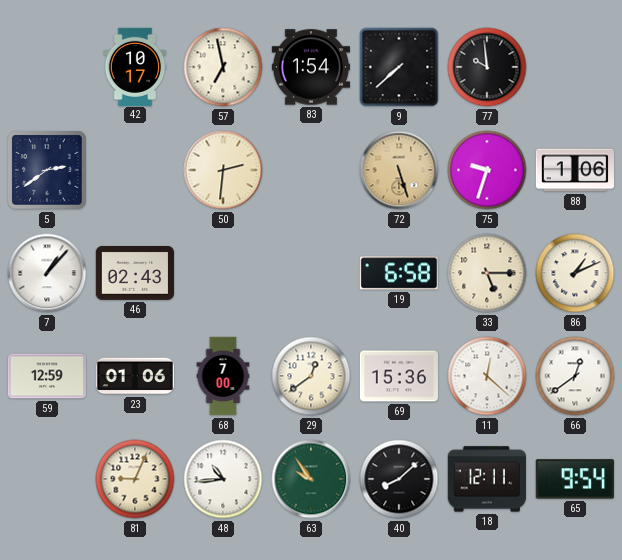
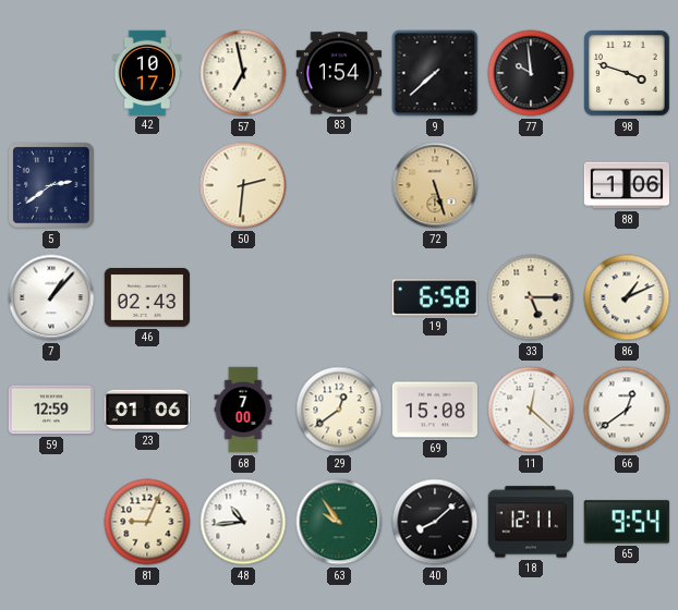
98: none -> 3:48 (627, 73)
75: 9:33 -> none (487, 170)
69: 15:36 -> 15:08 (434, 410)
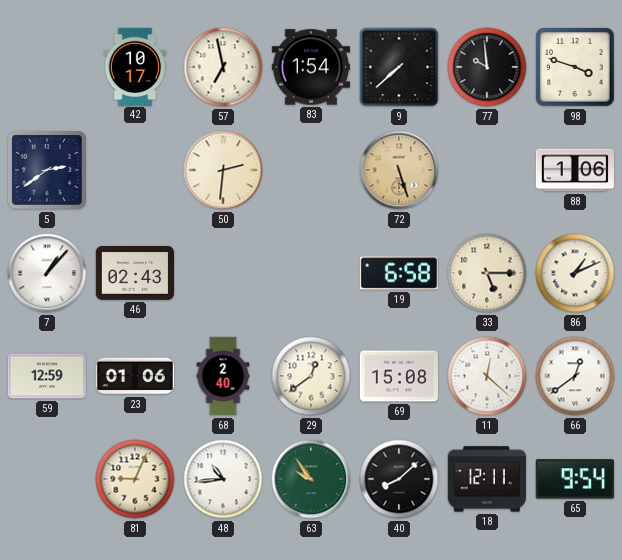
68: 7:00 -> 2:40 (223, 376)
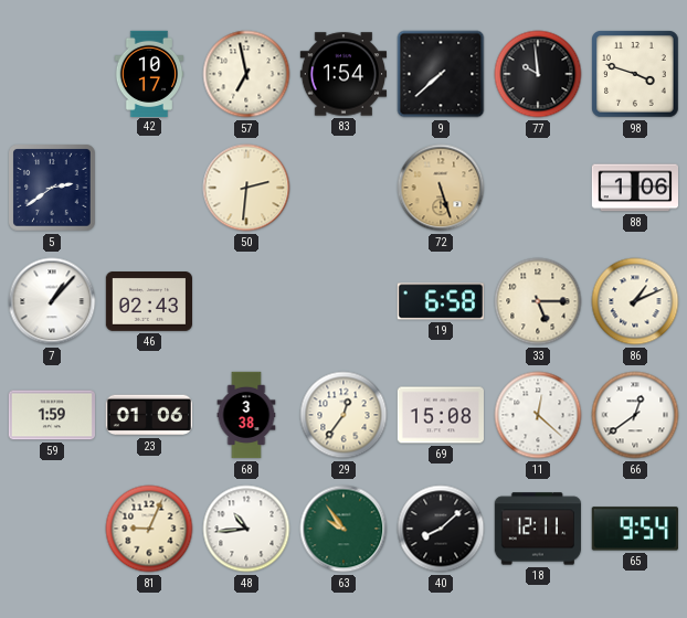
59: 12:59 -> 1:59 (51, 415)
68: 2:40 -> 3:38 (246, 415)
29: 12:39 -> 12:36 (343, 415)
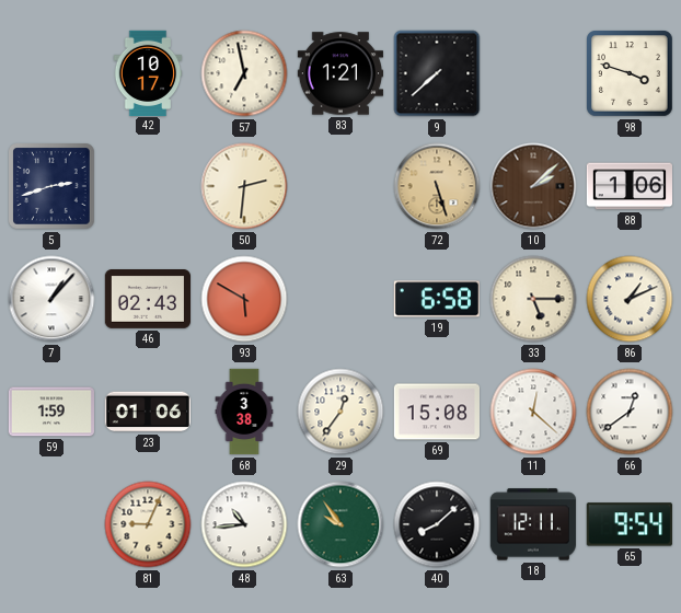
83: 1:54 -> 1:21 (339, 73)
77: 9:59 -> none (538, 74)
5: 2:39 -> 2:42 (51, 186)
10: none -> 2:08 (533, 186)
93: none -> 5:50 (244, 299)
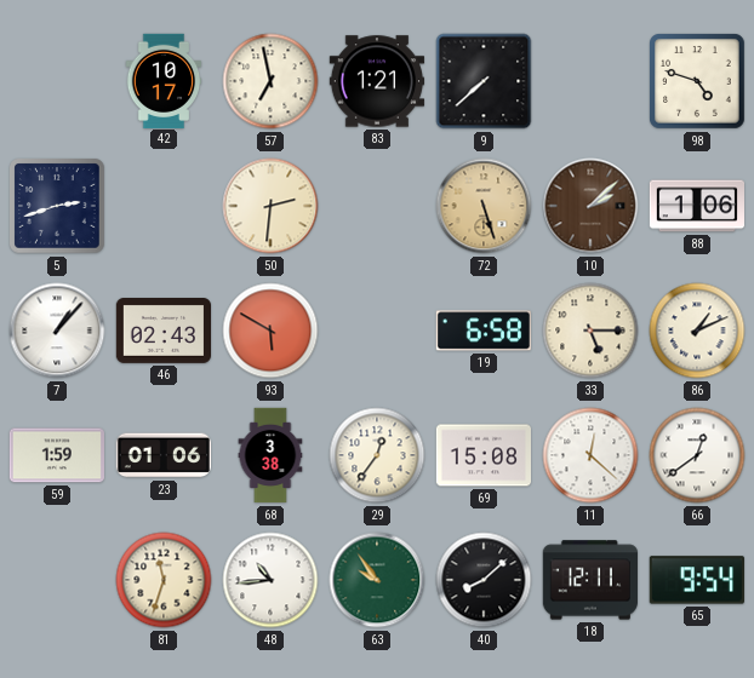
98: 3:48 -> 4:48 (697, 81)
81: 9:04 -> 11:33 (164, 580)
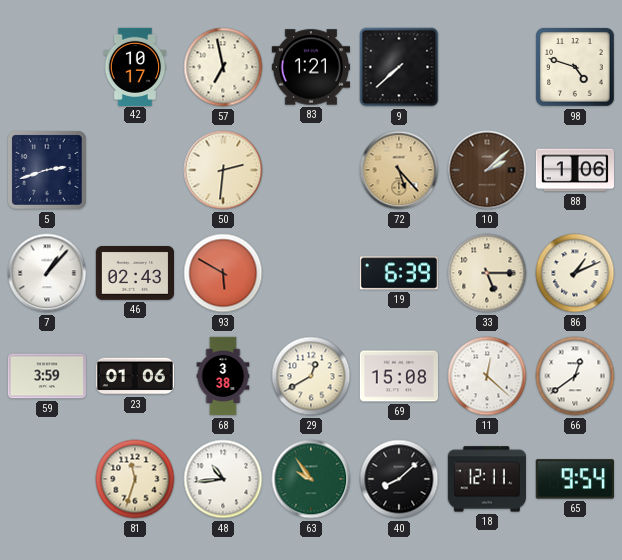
72: 5:27 -> 5:23 (399, 170)
19: 6:58 -> 6:39 (399, 273)
59: 1:59 -> 3:59 (46, 376)
29: 12:36 -> 12:40 (311, 376)
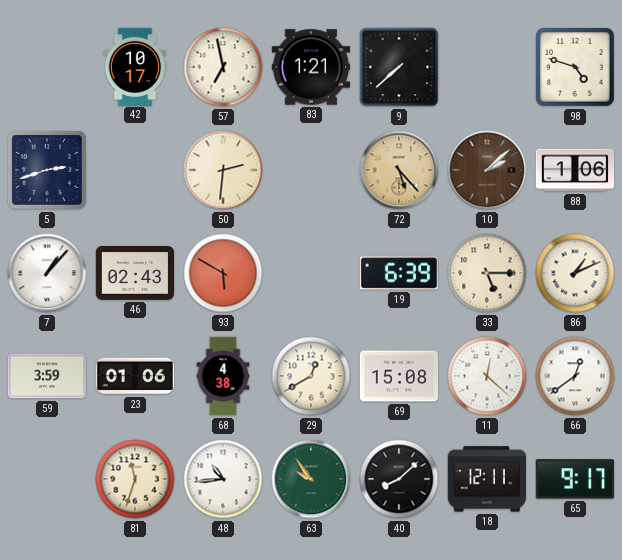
68: 3:38 -> 4:38 (223, 376)
65: 9:54 -> 9:17 (575, 479)
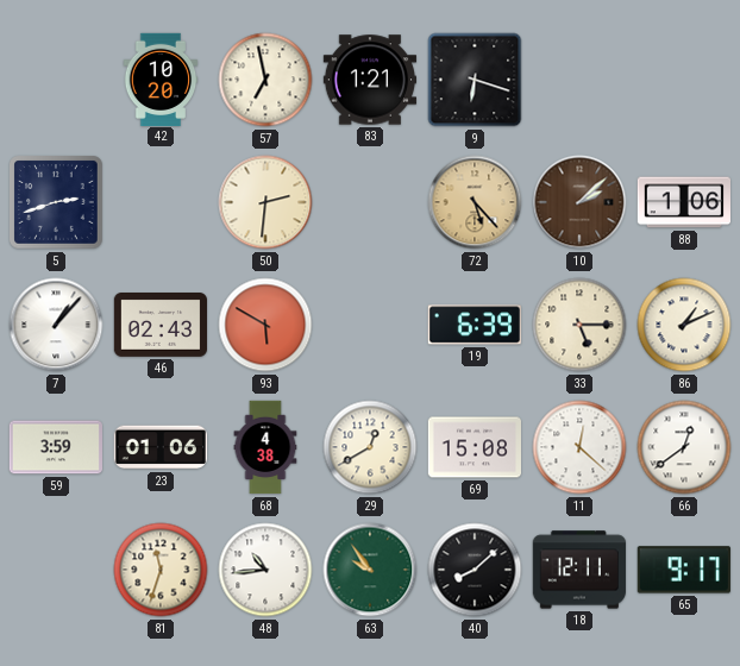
42: 10:17 -> 10:20 (161, 78)
9: 7:38 -> 6:18 (475, 80)
98: 4:48 -> none (575, 67)
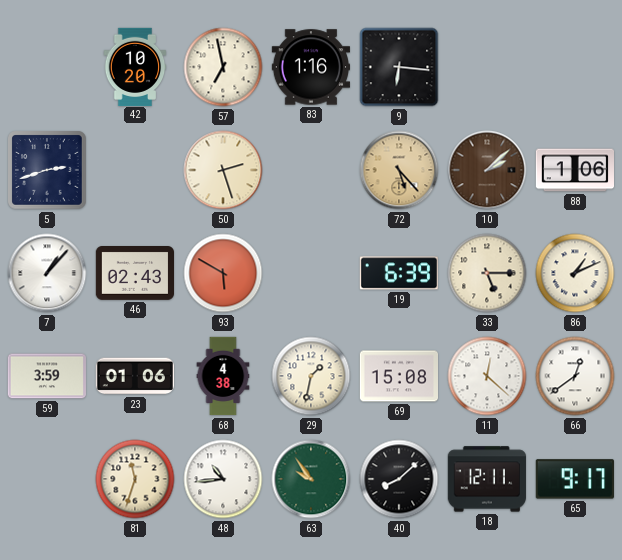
83: 1:21 -> 1:16 (310, 67)
9: 6:18 -> 6:16 (399, 67)
50: 2:31 -> 2:27 (223, 170)
29: 12:40 -> 1:32 (311, 376)
